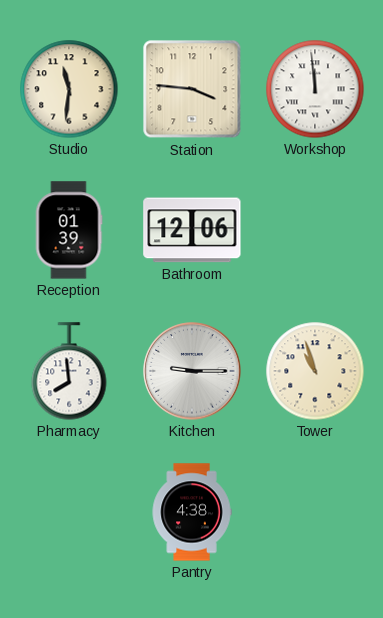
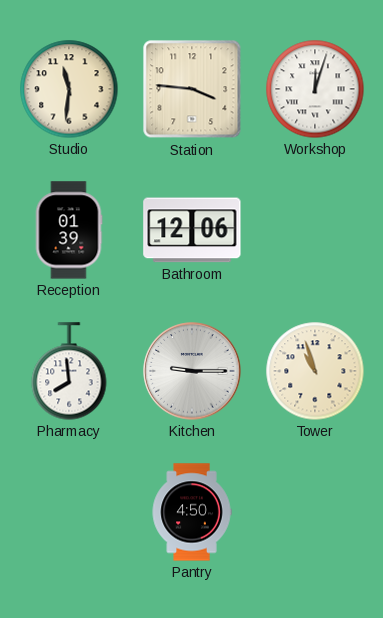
Workshop: 11:59 -> 12:03 (315, 89)
Pantry: 4:38 -> 4:50 (192, 512)
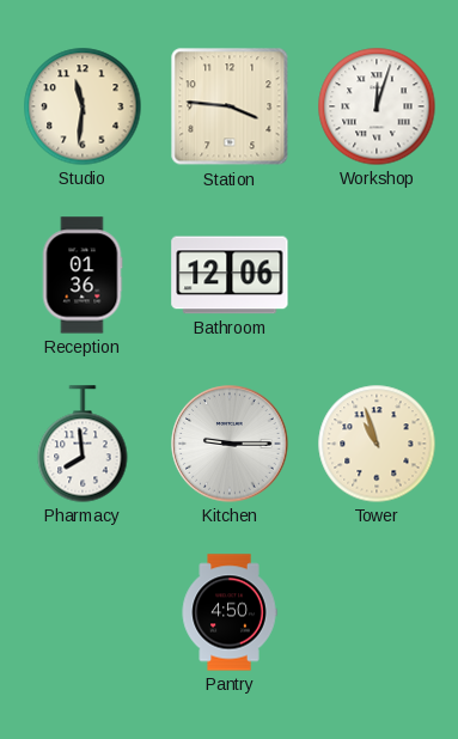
Reception: 01:39 -> 01:36 (83, 275)
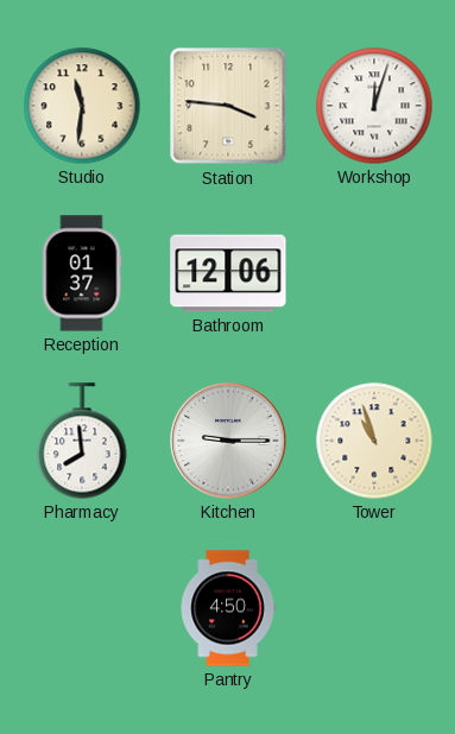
Reception: 01:36 -> 01:37 (82, 273)
